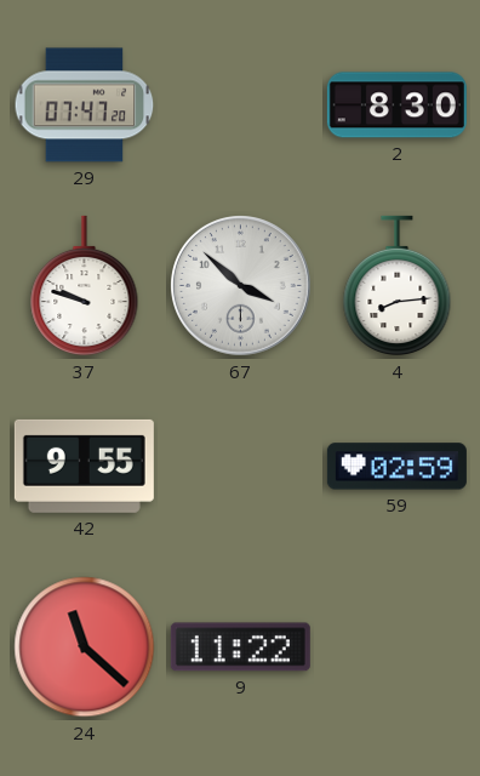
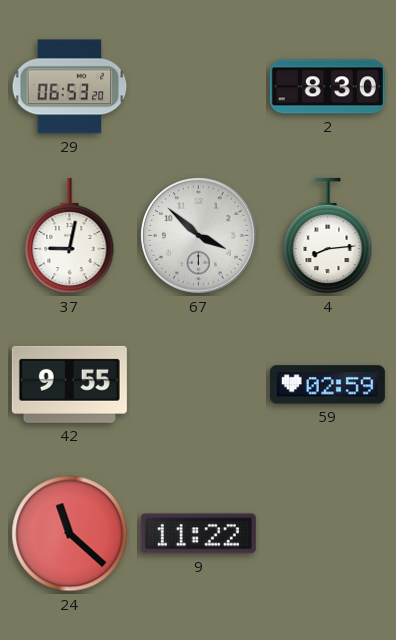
29: 07:47 -> 06:53 (70, 87)
37: 9:48 -> 9:02 (70, 236)
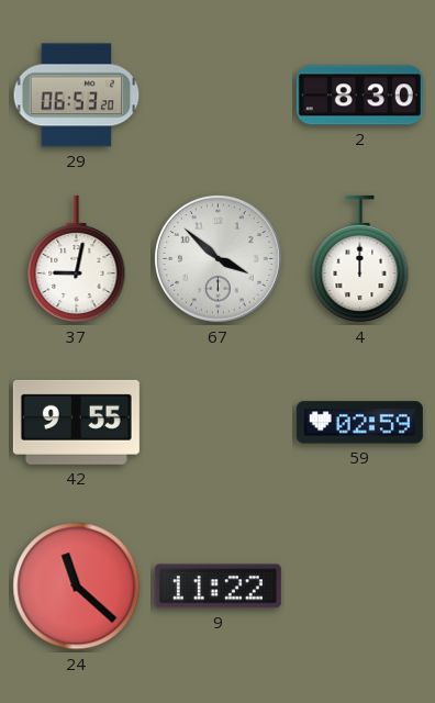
4: 8:14 -> 12:00 (360, 259)
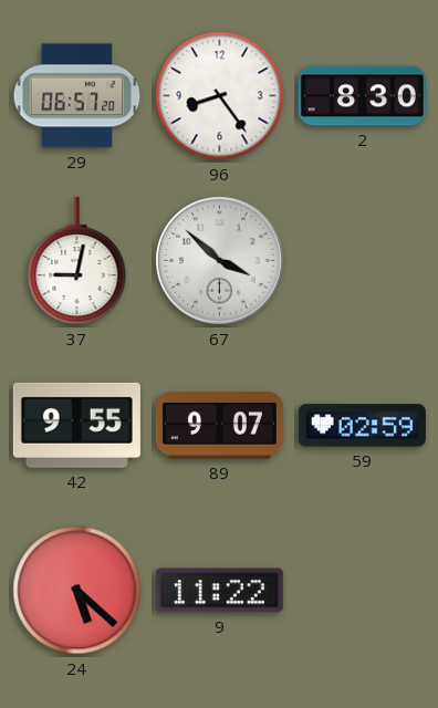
29: 06:53 -> 06:57 (77, 96)
96: none -> 8:24 (220, 96)
4: 12:00 -> none (360, 259)
89: none -> 9:07 (219, 426)
24: 11:22 -> 5:22 (77, 591)
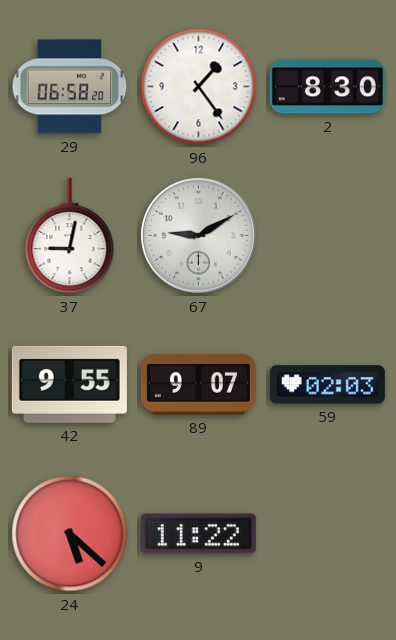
29: 06:57 -> 06:58 (70, 87)
96: 8:24 -> 1:24 (199, 87)
67: 3:52 -> 9:10 (199, 236)
59: 02:59 -> 02:03 (327, 385)
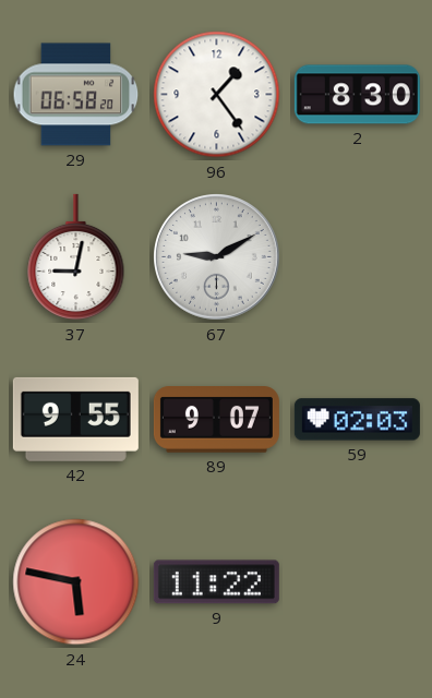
24: 5:22 -> 5:47 (76, 582)
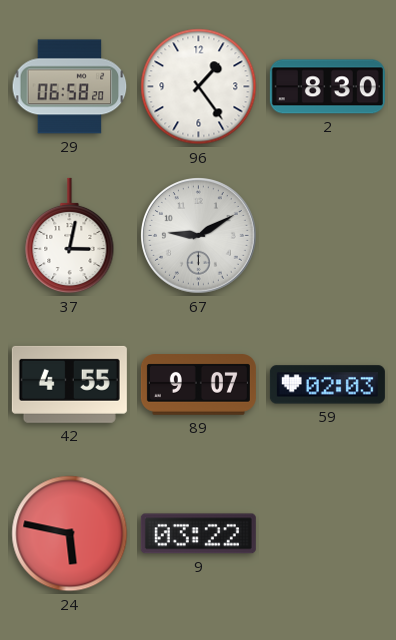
37: 9:02 -> 3:02 (70, 236)
42: 9:55 -> 4:55 (69, 384)
9: 11:22 -> 03:22 (198, 534)
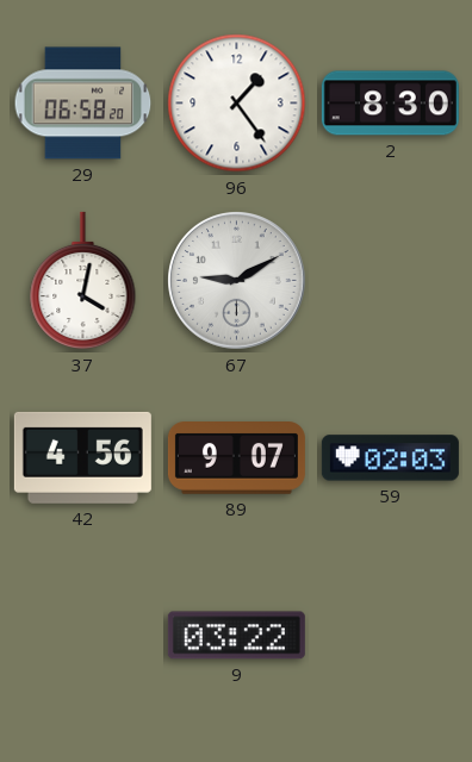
37: 3:02 -> 4:02 (83, 281)
42: 4:55 -> 4:56 (82, 457)
24: 5:47 -> none (70, 534)
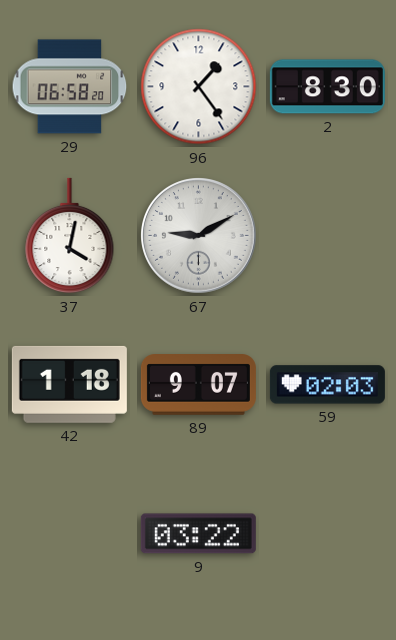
42: 4:56 -> 1:18 (69, 384)
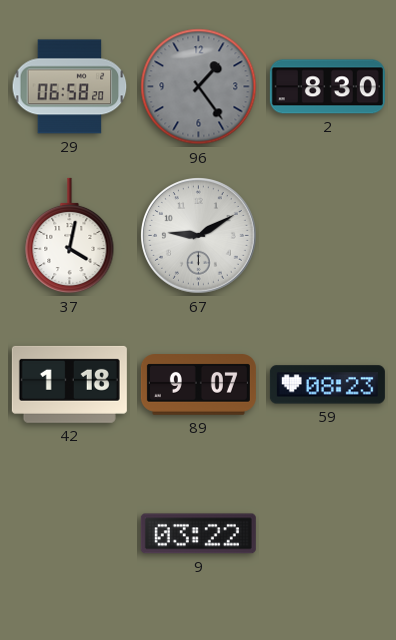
96 dial: white -> grey (199, 87)
59: 02:03 -> 08:23 (327, 385)
